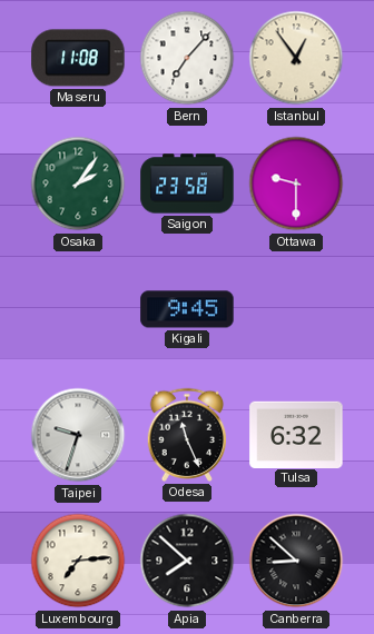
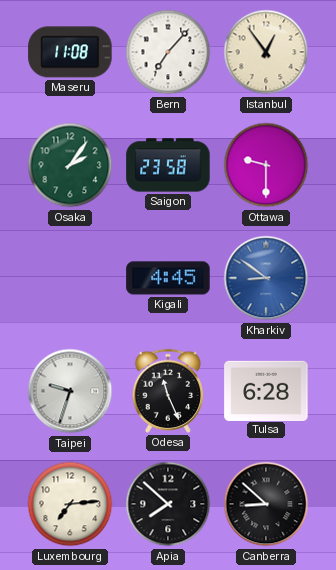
Kigali: 9:45 -> 4:45 (168, 278)
Kharkiv: none -> 8:51 (266, 278)
Tulsa: 6:32 -> 6:28 (266, 390)
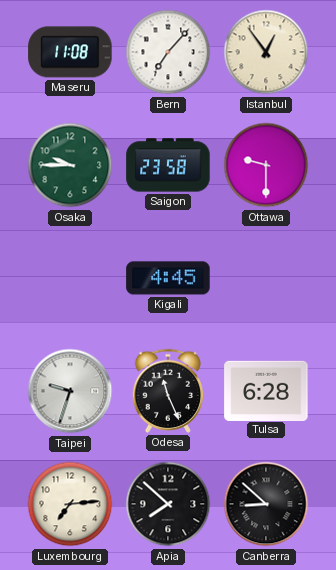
Osaka: 2:06 -> 9:45 (70, 165)
Kharkiv: 8:51 -> none (266, 278)
